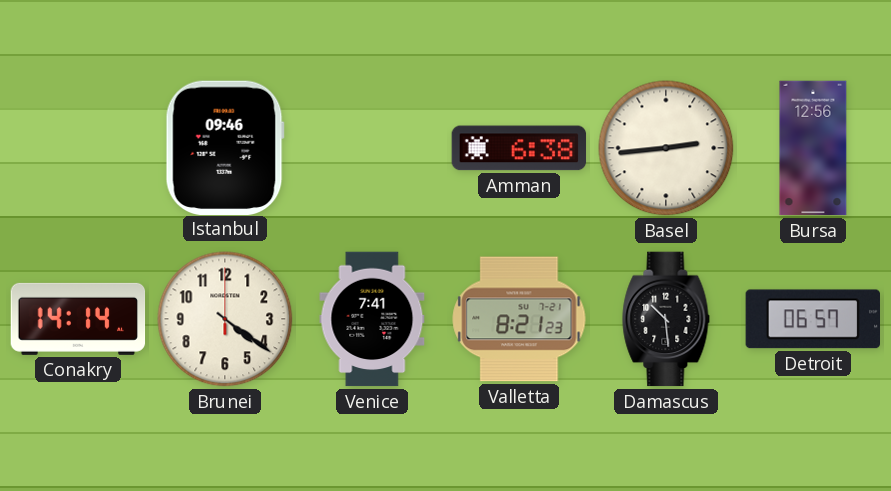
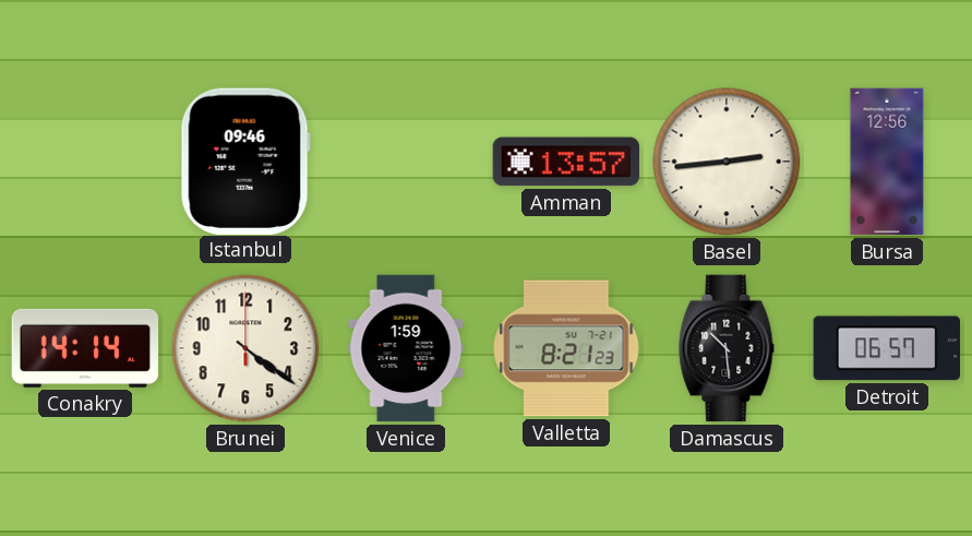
Amman: 6:38 -> 13:57 (566, 162)
Venice: 7:41 -> 1:59 (406, 348)
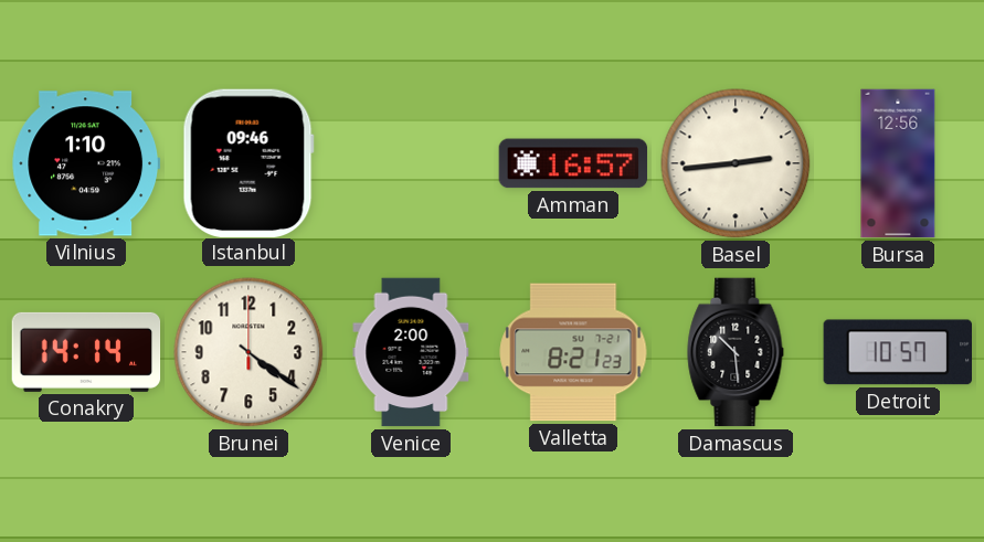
Vilnius: none -> 1:10 (86, 163)
Amman: 13:57 -> 16:57 (573, 163)
Venice: 1:59 -> 2:00 (411, 352)
Detroit: 06:57 -> 10:57 (897, 352)
